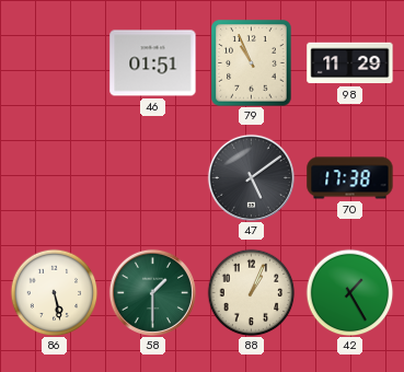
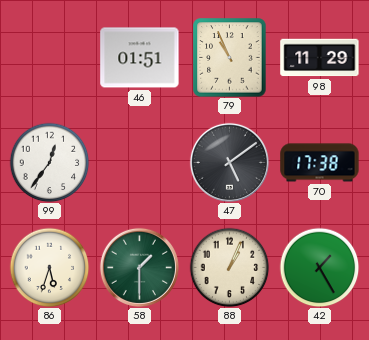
99: none -> 12:36 (49, 162)
86: 5:28 -> 5:33 (49, 267)
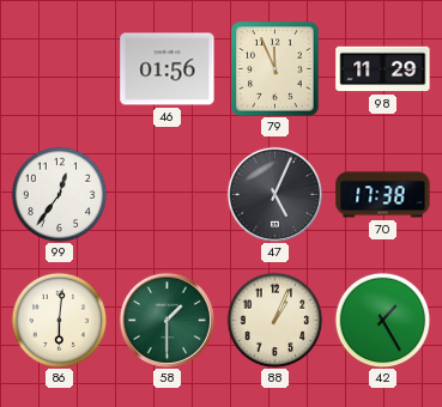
46: 01:51 -> 01:56 (168, 69)
79: 10:56 -> 11:56 (276, 69)
47: 5:09 -> 5:04 (274, 194)
86: 5:33 -> 6:01 (59, 320)
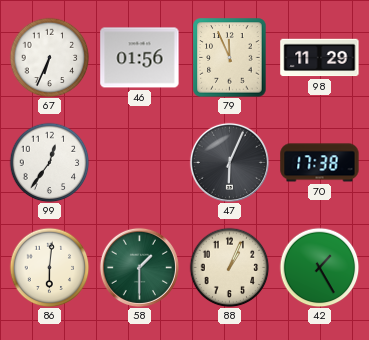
67: none -> 6:34 (49, 57)
47: 5:04 -> 6:04 (229, 162)
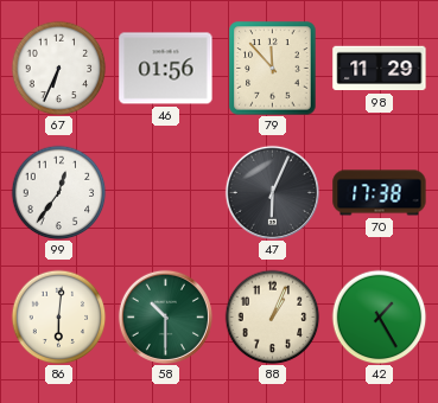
79: 11:56 -> 11:53 (273, 69)
58: 1:30 -> 10:30 (165, 316)
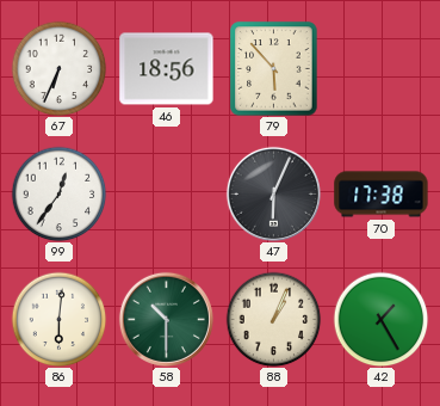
46: 01:56 -> 18:56 (167, 69)
79: 11:53 -> 5:53 (274, 69)
98: 11:29 -> none (380, 69)
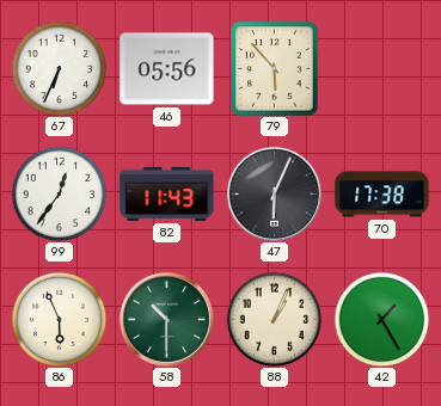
46: 18:56 -> 05:56 (167, 69)
82: none -> 11:43 (167, 193)
86: 6:01 -> 5:56 (59, 319)
